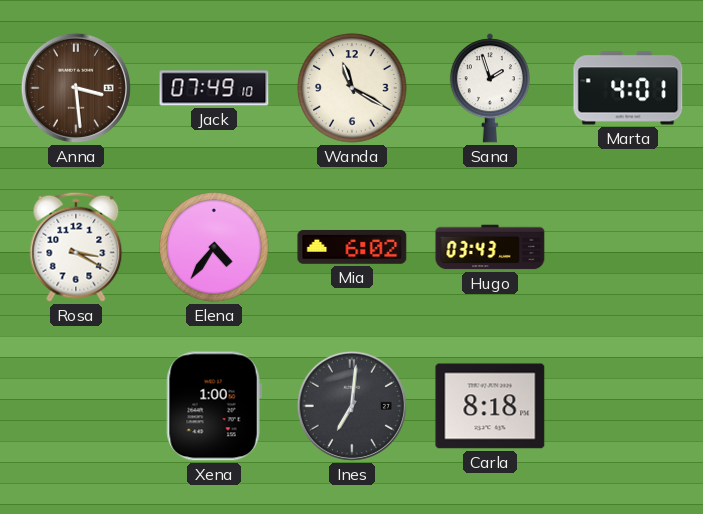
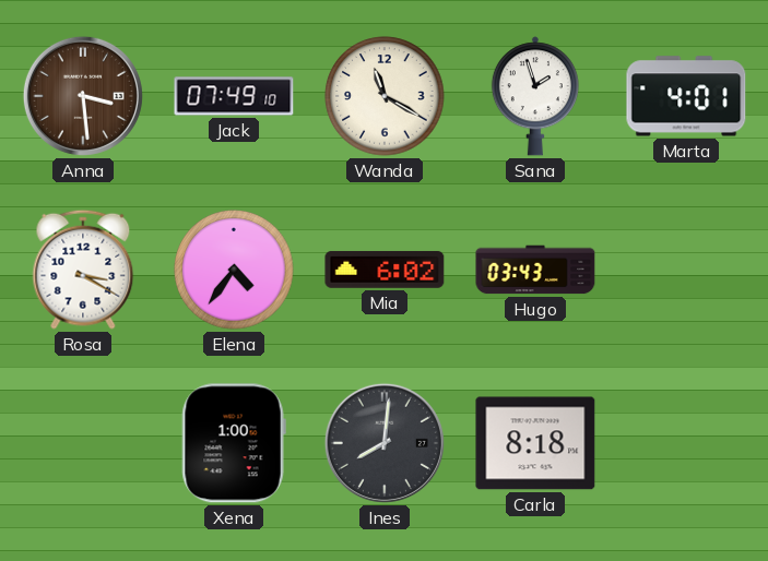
Ines: 7:01 -> 8:01 (385, 443)
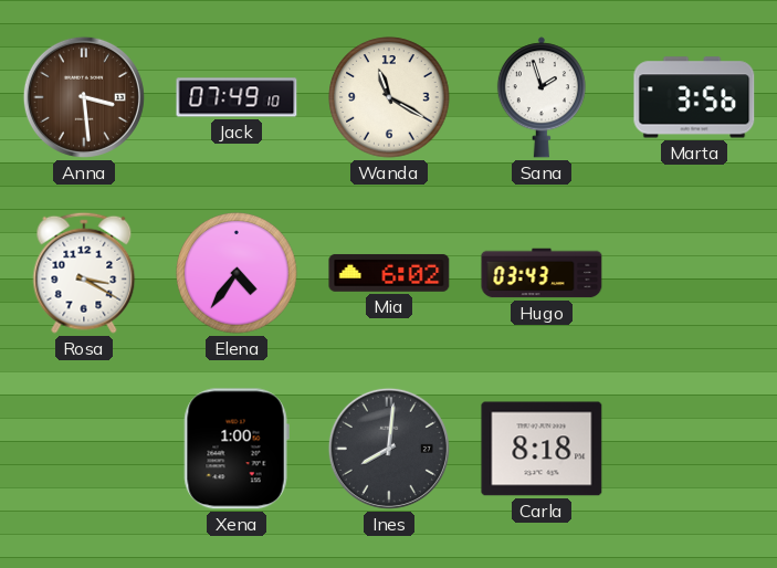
Marta: 4:01 -> 3:56 (694, 97)
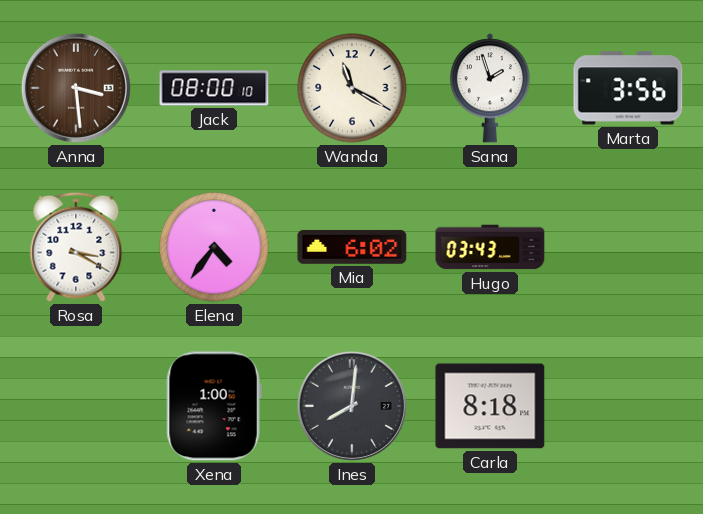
Jack: 07:49 -> 08:00 (214, 88)
